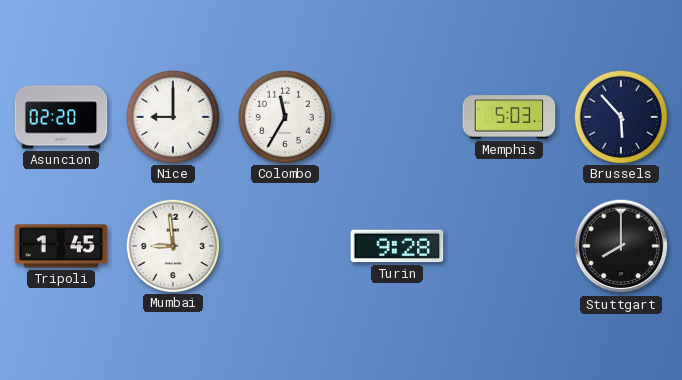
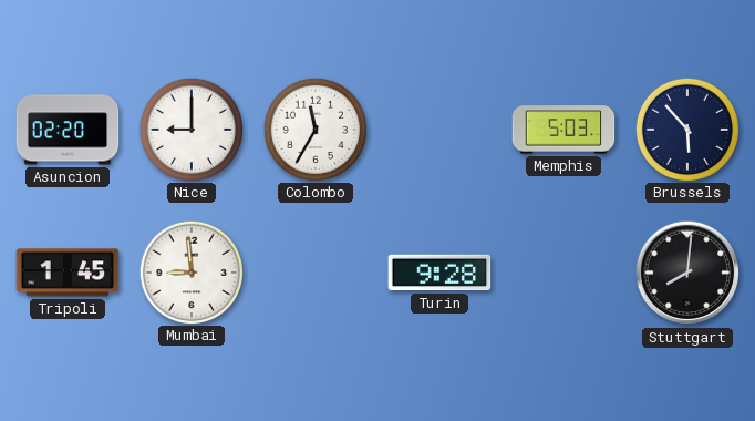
Stuttgart: 8:00 -> 8:01 (687, 273)
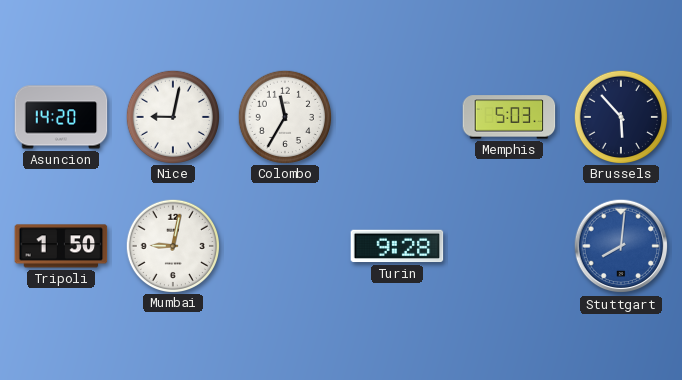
Asuncion: 02:20 -> 14:20 (61, 117)
Nice: 9:00 -> 9:02 (172, 116)
Tripoli: 1:45 -> 1:50 (61, 246)
Mumbai: 8:59 -> 9:02 (172, 245)
Stuttgart dial: black -> blue (621, 246)
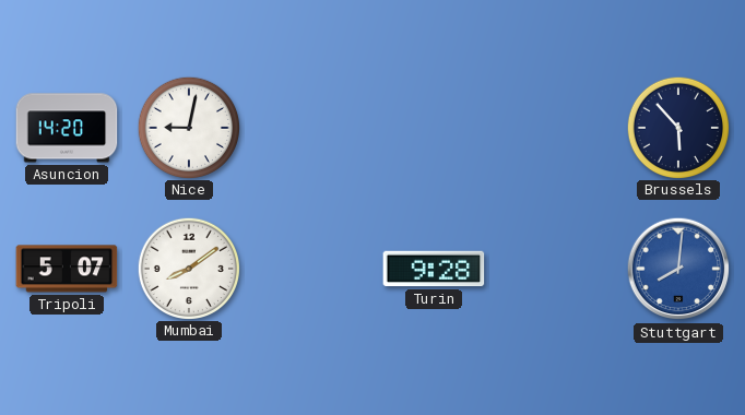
Colombo: 11:35 -> none (284, 116)
Memphis: 5:03 -> none (509, 117)
Tripoli: 1:50 -> 5:07 (67, 269)
Mumbai: 9:02 -> 8:09 (188, 268)
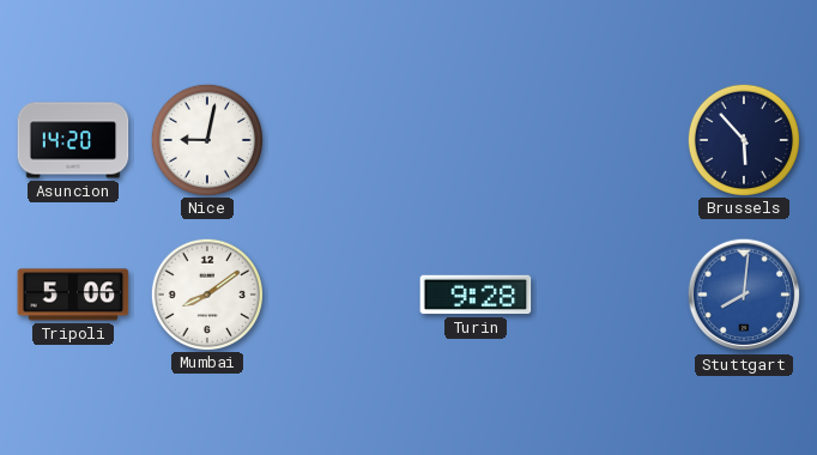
Tripoli: 5:07 -> 5:06 (73, 295)
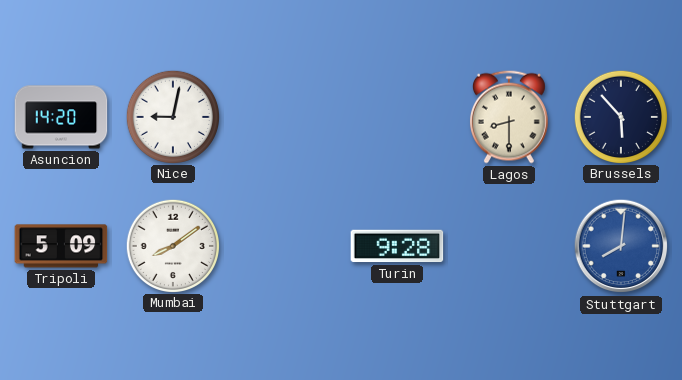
Lagos: none -> 8:30 (509, 117)
Tripoli: 5:06 -> 5:09 (61, 246)
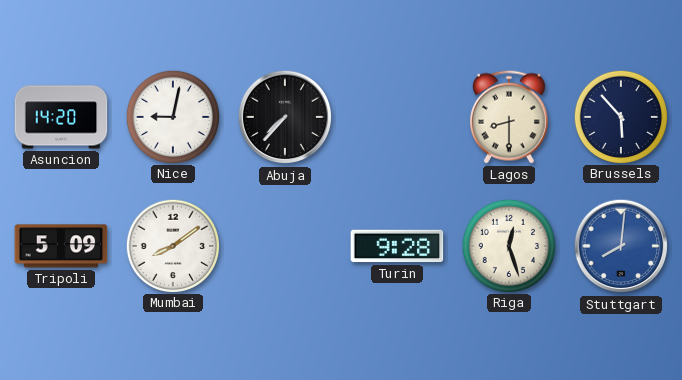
Abuja: none -> 7:37 (285, 117)
Riga: none -> 12:27 (508, 245)
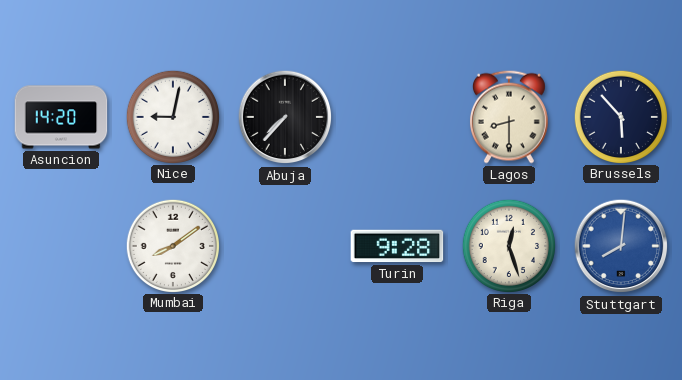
Tripoli: 5:09 -> none (61, 246)
